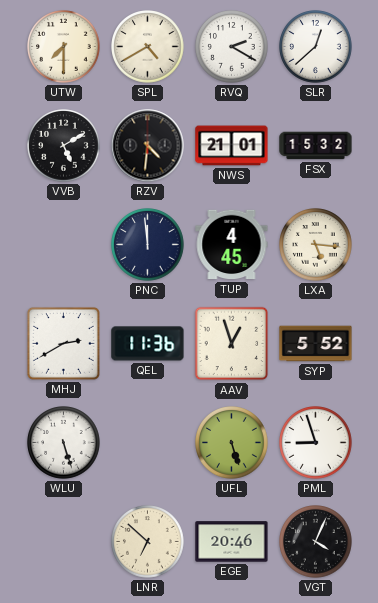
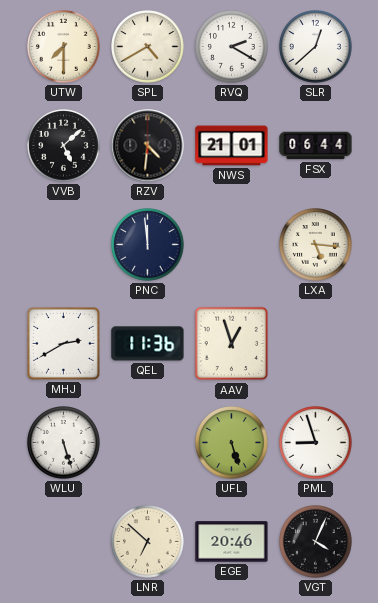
VVB: 5:10 -> 5:08 (64, 146)
FSX: 15:32 -> 06:44 (316, 146)
TUP: 4:45 -> none (232, 245)
SYP: 5:52 -> none (316, 344)
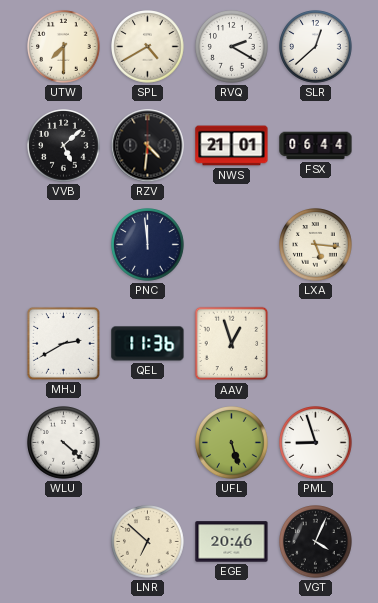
WLU: 5:27 -> 4:22 (64, 443)
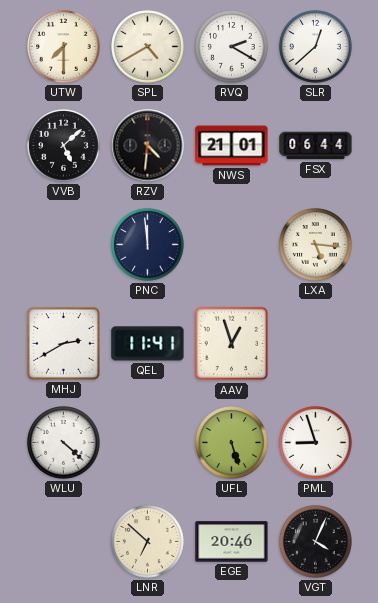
QEL: 11:36 -> 11:41 (148, 344)
